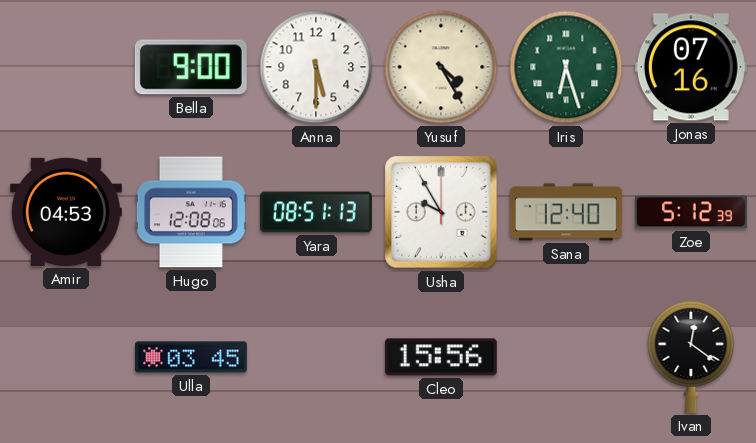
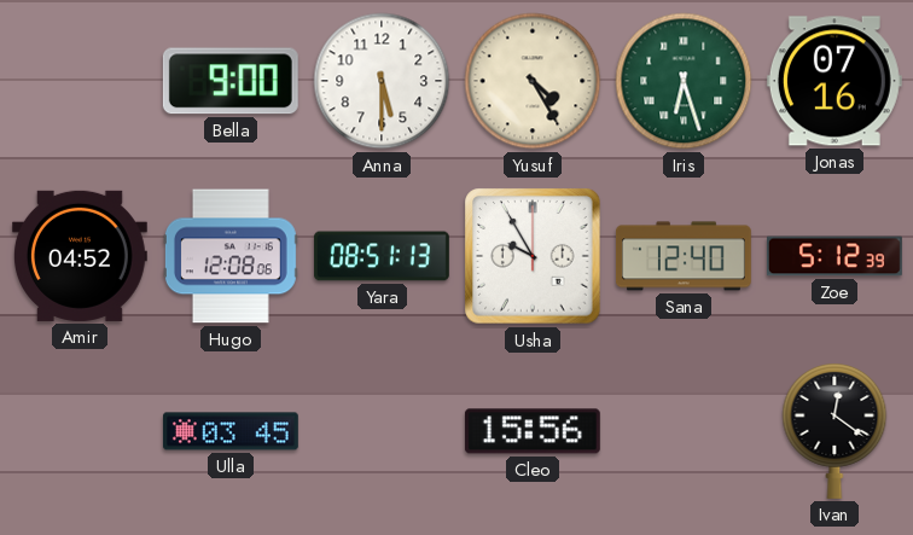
Amir: 04:53 -> 04:52 (80, 256)
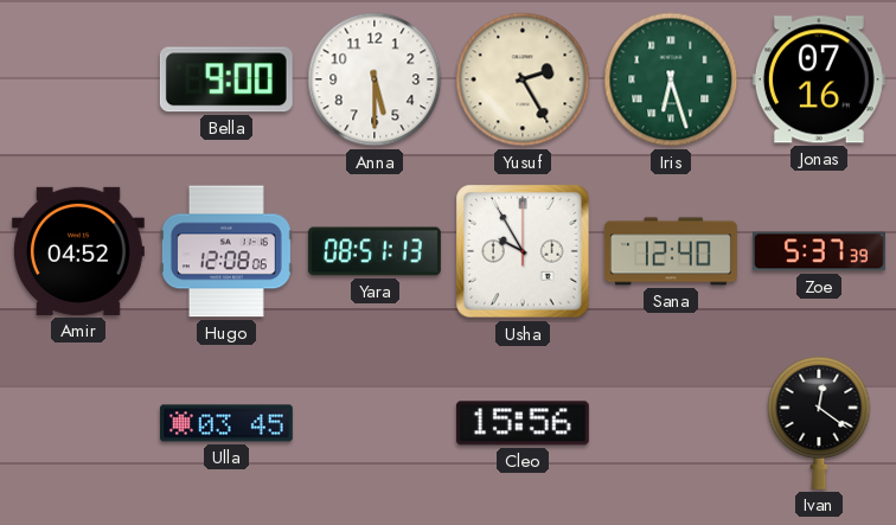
Yusuf: 4:25 -> 2:25 (523, 79)
Zoe: 5:12 -> 5:37 (819, 251)
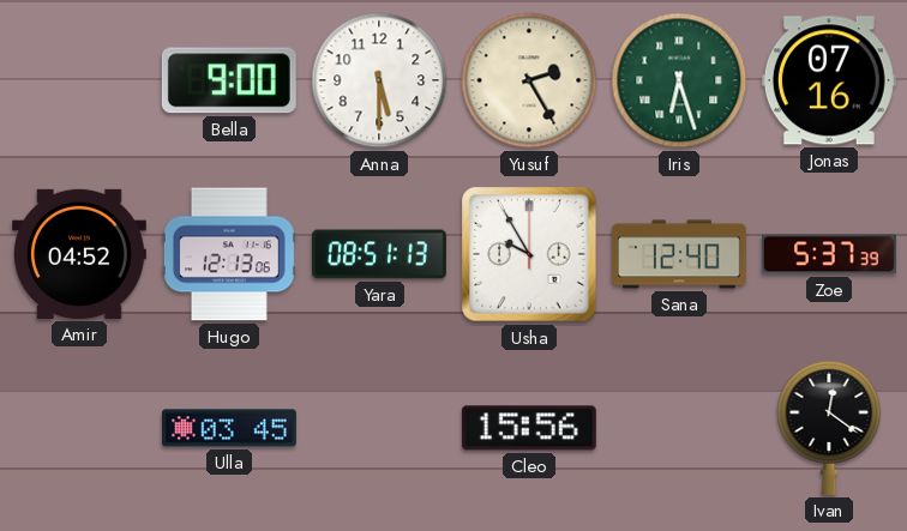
Hugo: 12:08 -> 12:13 (229, 254)
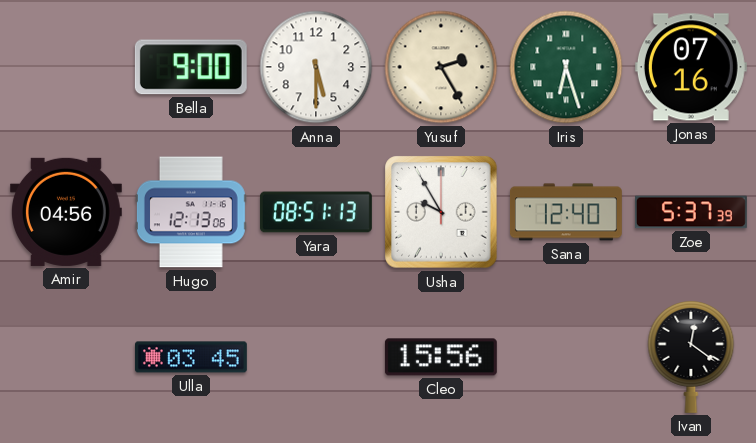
Amir: 04:52 -> 04:56 (66, 212)
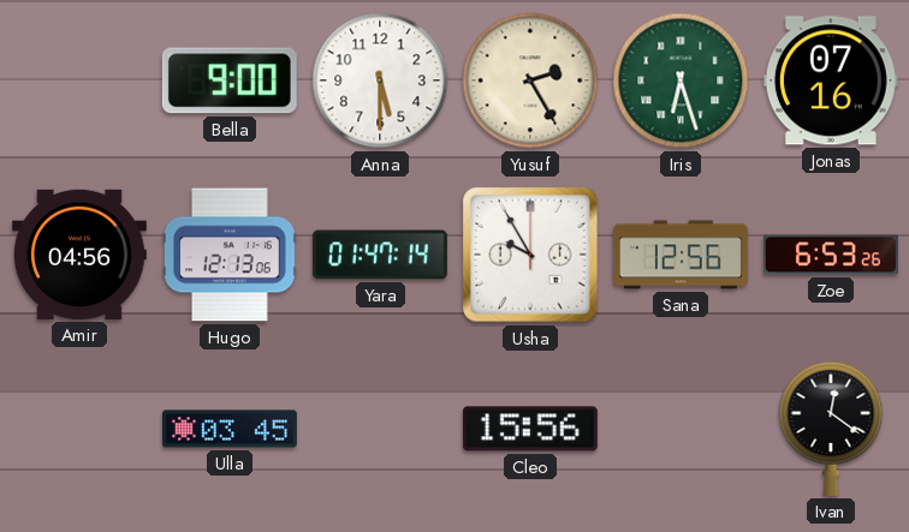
Yara: 08:51 -> 01:47 (380, 255)
Sana: 12:40 -> 12:56 (681, 255)
Zoe: 5:37 -> 6:53 (831, 255)
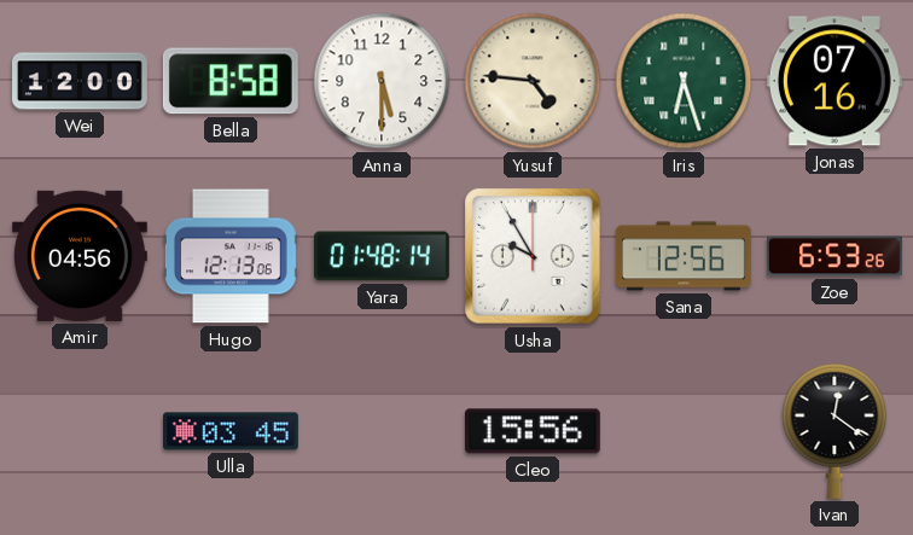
Wei: none -> 12:00 (81, 81)
Bella: 9:00 -> 8:58 (231, 81)
Yusuf: 2:25 -> 4:46 (533, 81)
Yara: 01:47 -> 01:48 (382, 256)
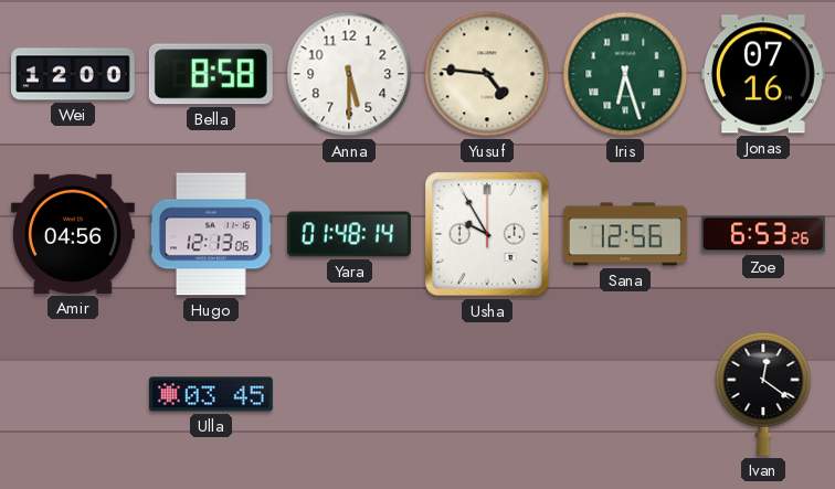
Cleo: 15:56 -> none (533, 431)
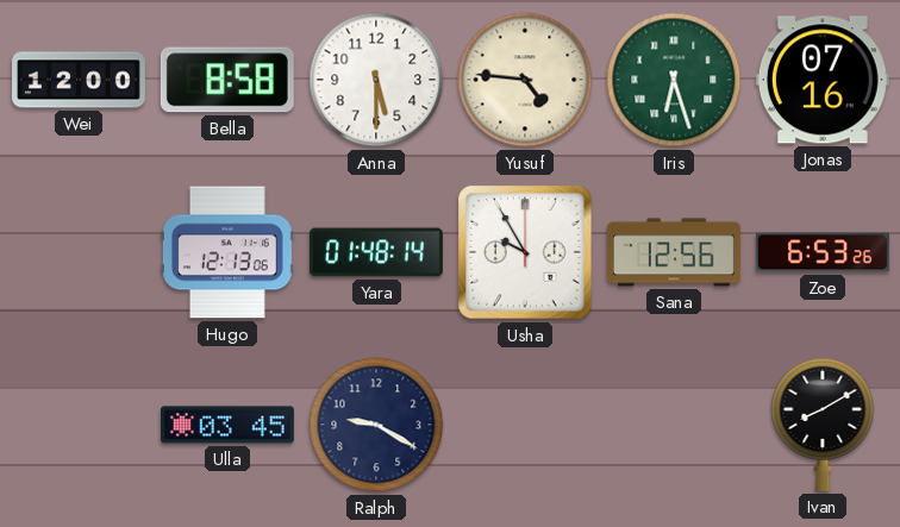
Amir: 04:56 -> none (73, 234)
Ralph: none -> 9:20 (376, 425)
Ivan: 12:21 -> 8:10 (823, 425)
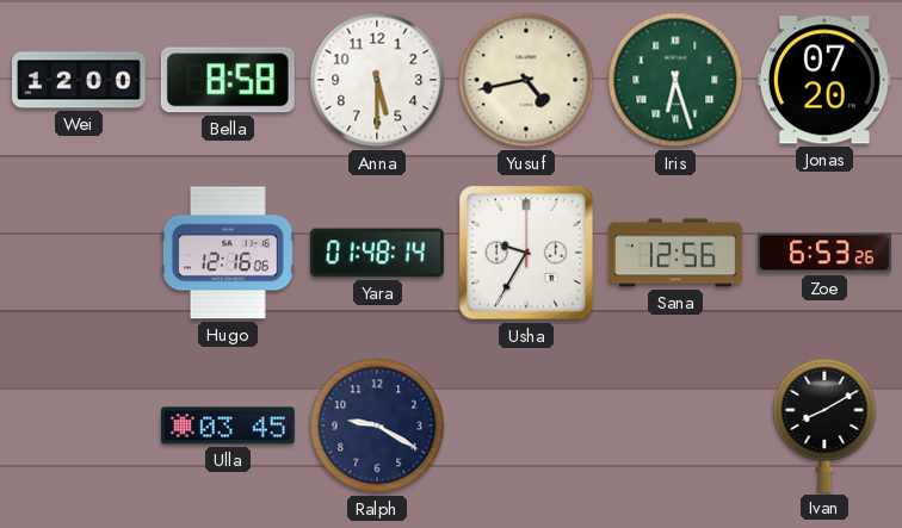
Yusuf: 4:46 -> 4:43 (526, 80)
Jonas: 07:16 -> 07:20 (824, 80)
Hugo: 12:13 -> 12:16 (228, 253)
Usha: 9:55 -> 9:35 (526, 253)
